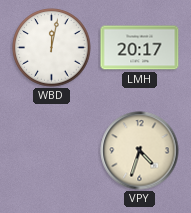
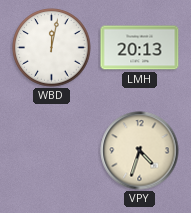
LMH: 20:17 -> 20:13 (140, 48)
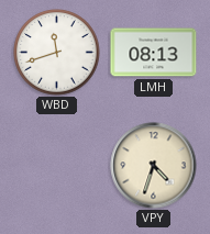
WBD: 12:02 -> 11:42 (57, 53)
LMH: 20:13 -> 08:13 (154, 53)
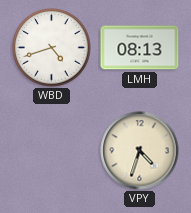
WBD: 11:42 -> 4:42 (52, 48)
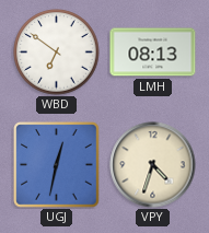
WBD: 4:42 -> 6:51 (57, 53)
UGJ: none -> 12:32 (57, 165)
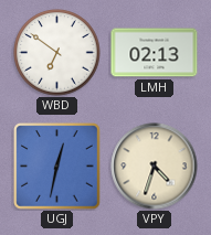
LMH: 08:13 -> 02:13 (155, 53)
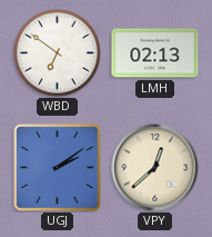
UGJ: 12:32 -> 2:09 (58, 168)
VPY: 4:33 -> 12:38 (155, 168)
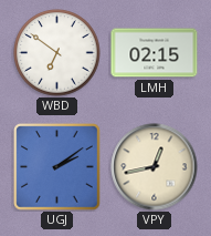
LMH: 02:13 -> 02:15 (155, 53)
VPY: 12:38 -> 12:43 (155, 167)
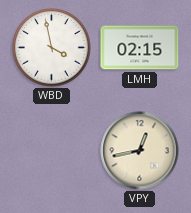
WBD: 6:51 -> 3:58 (52, 48)
UGJ: 2:09 -> none (57, 167)
